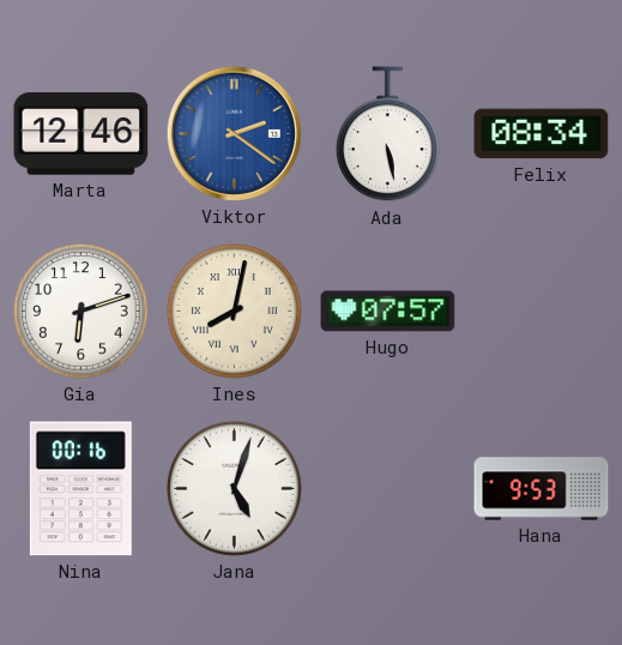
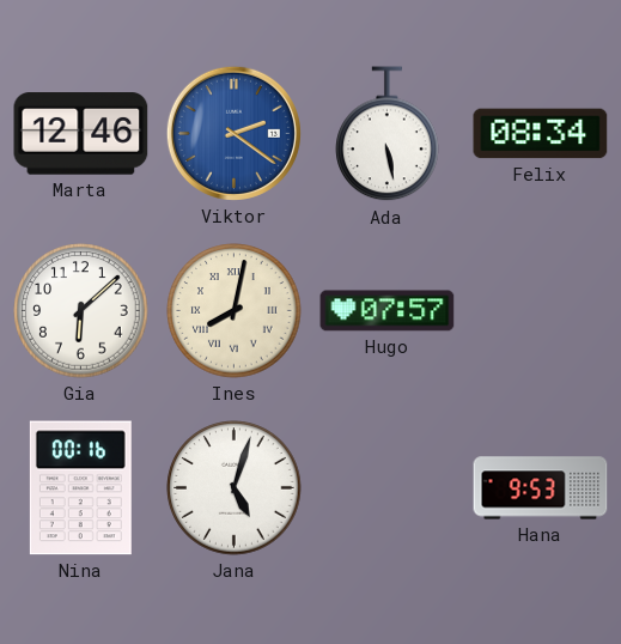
Gia: 6:12 -> 6:08 (81, 311)
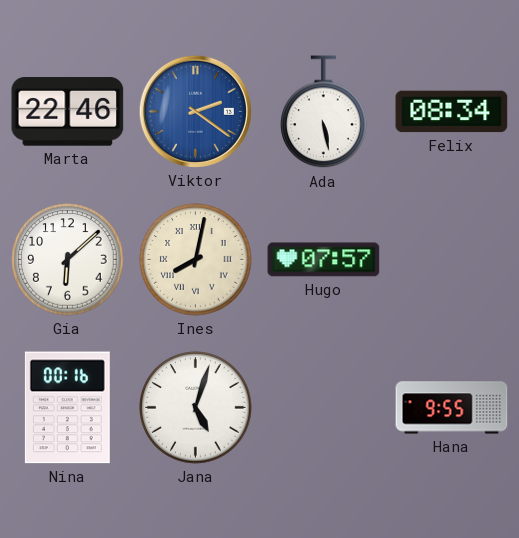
Marta: 12:46 -> 22:46 (68, 112)
Hana: 9:53 -> 9:55 (452, 408)
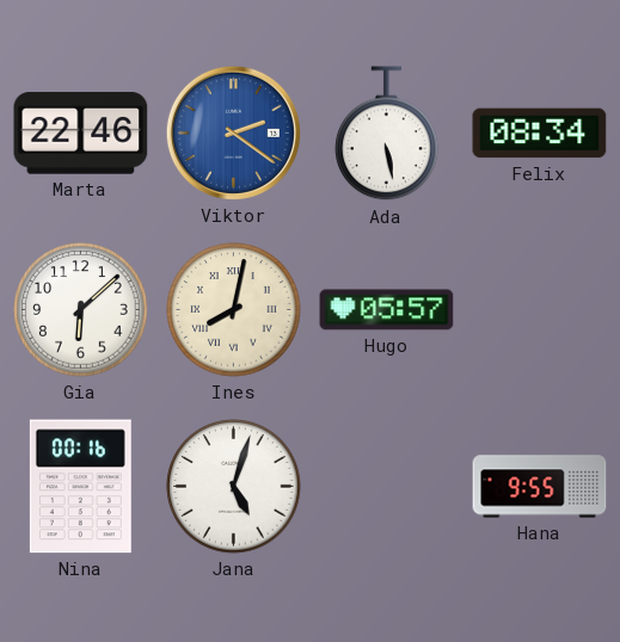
Hugo: 07:57 -> 05:57 (387, 310)
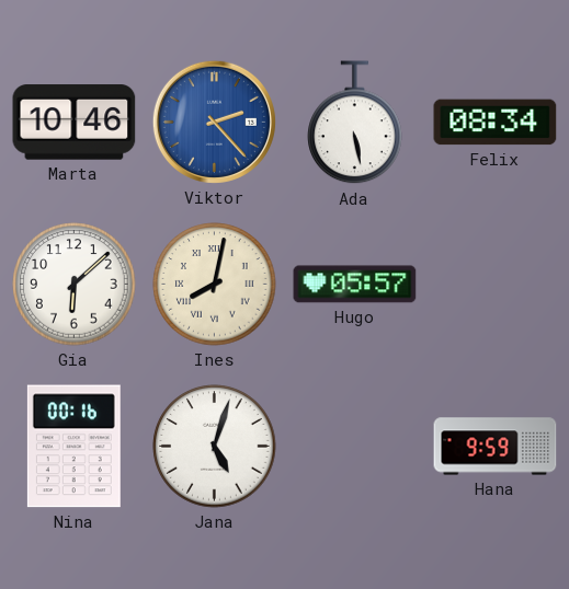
Marta: 22:46 -> 10:46 (75, 123)
Viktor: 2:21 -> 2:23 (214, 122)
Hana: 9:55 -> 9:59 (496, 447)
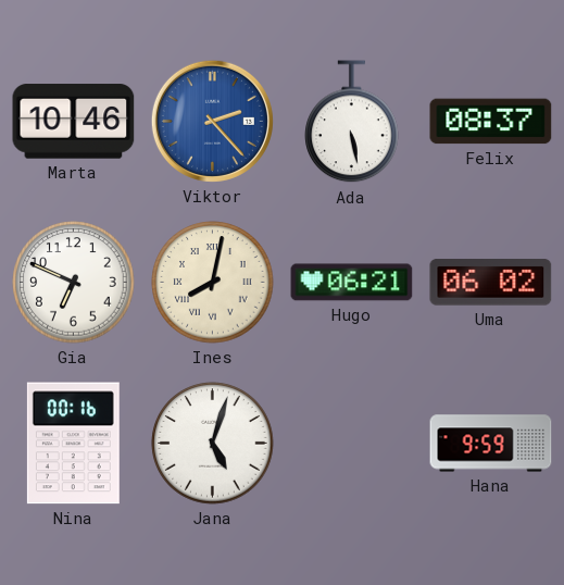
Felix: 08:34 -> 08:37 (491, 122)
Gia: 6:08 -> 6:49 (74, 283)
Hugo: 05:57 -> 06:21 (352, 283)
Uma: none -> 06:02 (491, 283)
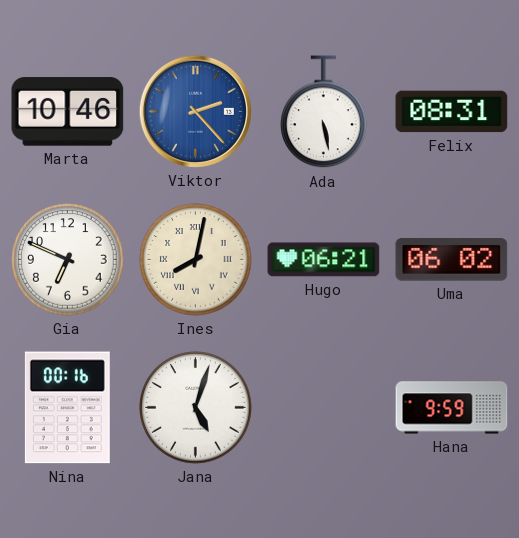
Felix: 08:37 -> 08:31 (452, 112)
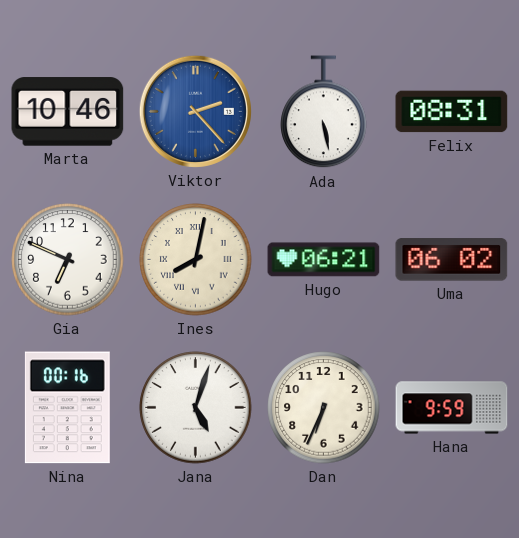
Dan: none -> 6:34 (324, 408)
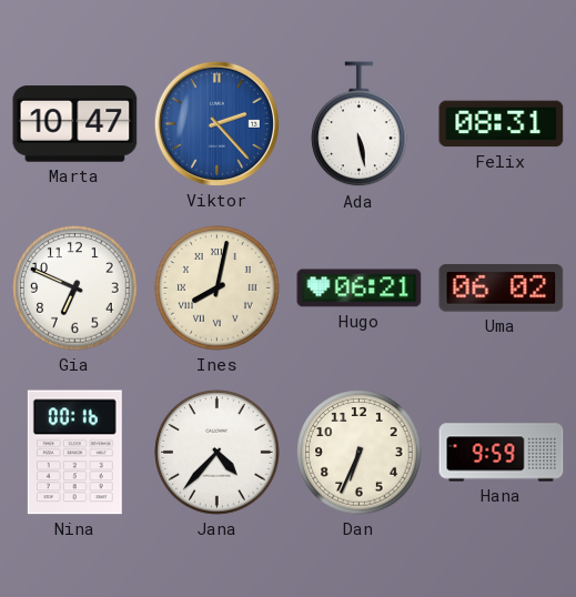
Marta: 10:46 -> 10:47 (75, 124)
Jana: 5:03 -> 4:37 (218, 453)
